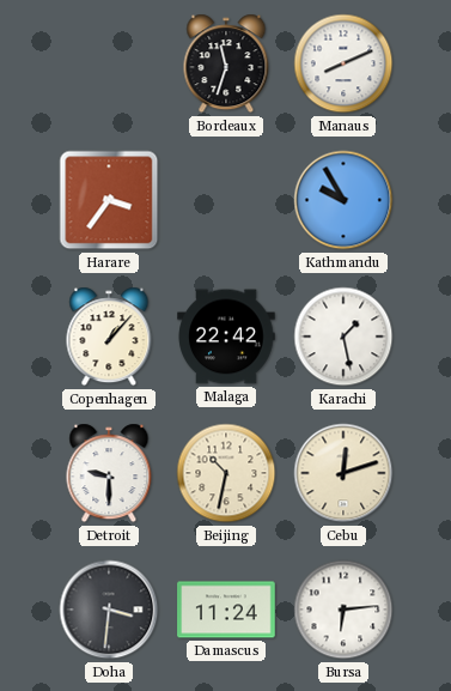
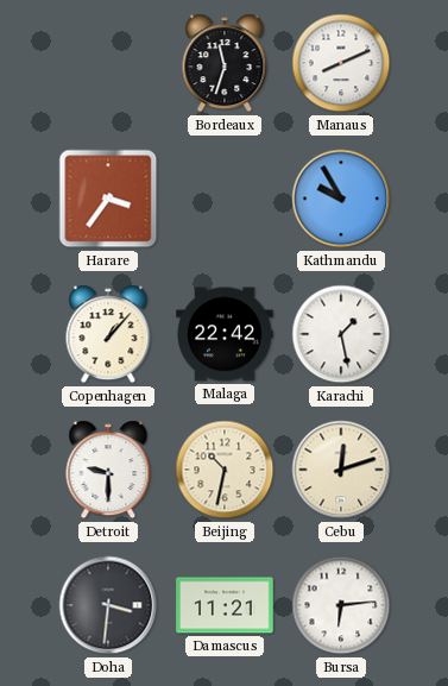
Damascus: 11:24 -> 11:21 (225, 605)
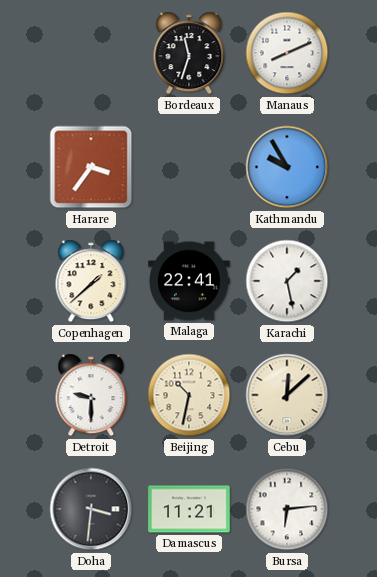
Copenhagen: 1:07 -> 1:38 (91, 281)
Malaga: 22:42 -> 22:41 (189, 281)
Cebu: 12:12 -> 12:08 (287, 395)
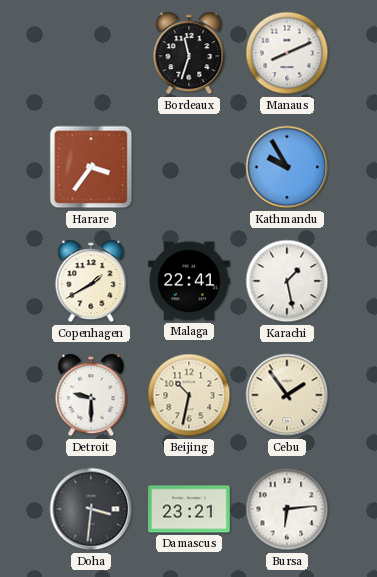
Copenhagen: 1:38 -> 1:40 (91, 281)
Cebu: 12:08 -> 1:54 (287, 395)
Damascus: 11:21 -> 23:21 (189, 509)
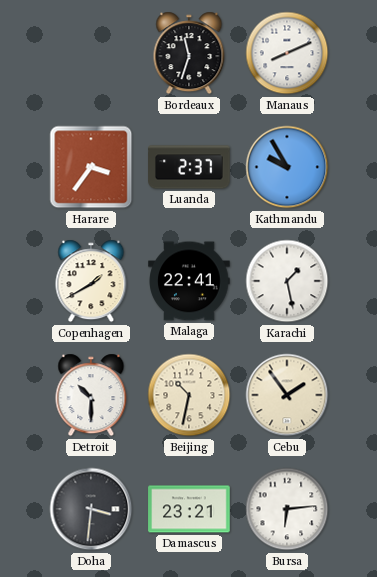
Luanda: none -> 2:37 (189, 167)
Detroit: 9:30 -> 10:30 (91, 395)
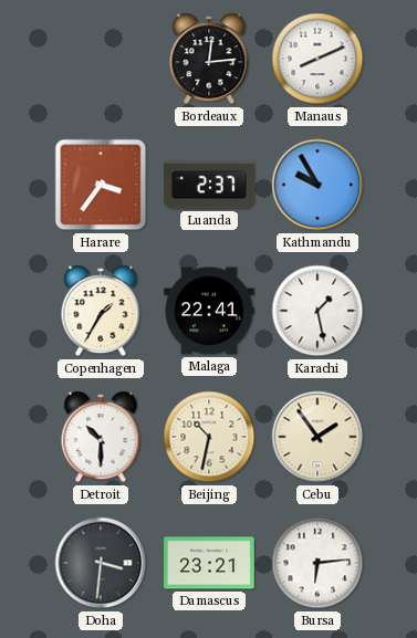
Bordeaux: 11:33 -> 12:14 (209, 59)
Copenhagen: 1:40 -> 1:35 (101, 311)
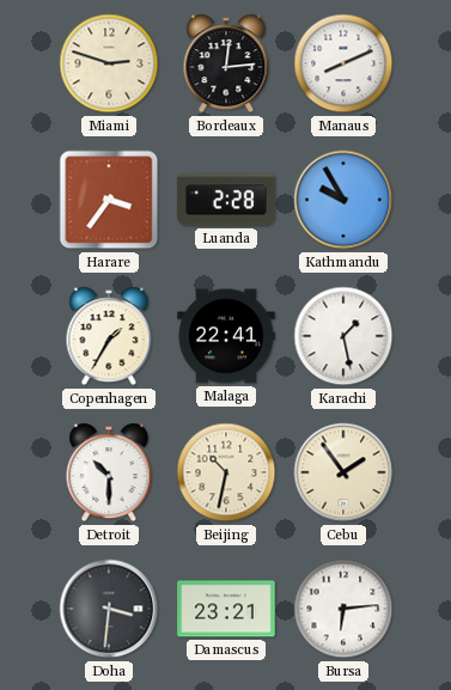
Miami: none -> 2:48 (109, 63)
Luanda: 2:37 -> 2:28 (226, 200)
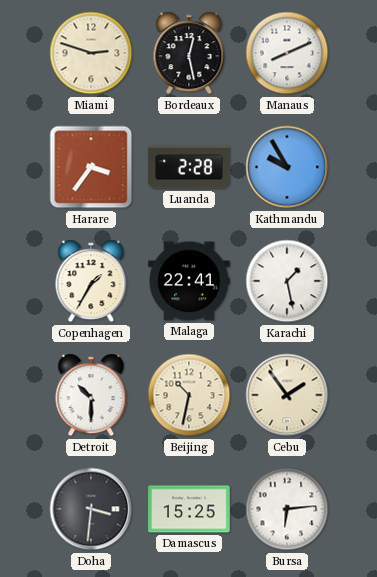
Bordeaux: 12:14 -> 12:28 (189, 53)
Damascus: 23:21 -> 15:25 (189, 509)
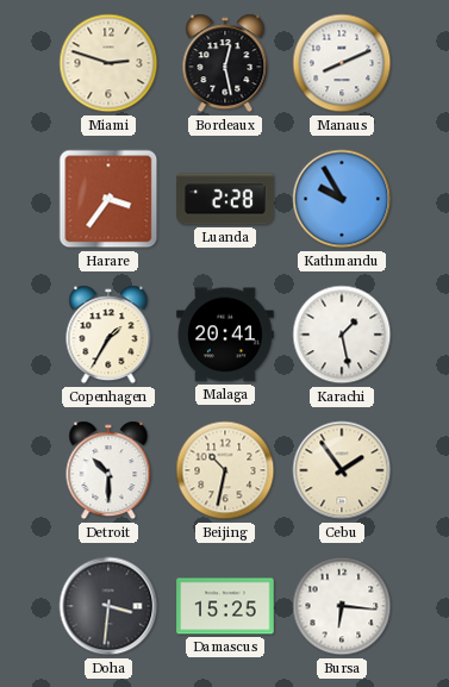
Malaga: 22:41 -> 20:41 (225, 335)
Bursa: 6:14 -> 6:16 (342, 606)
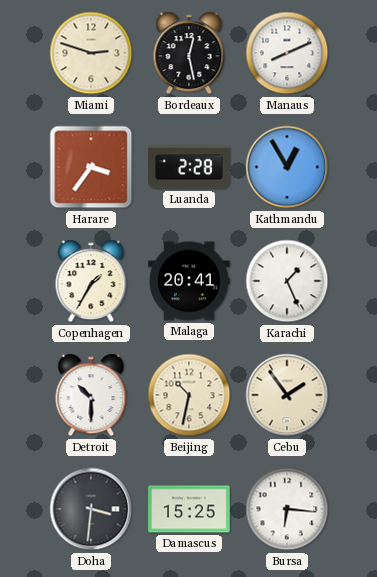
Kathmandu: 9:55 -> 12:55 (287, 167)
Karachi: 1:28 -> 1:26 (287, 281)
